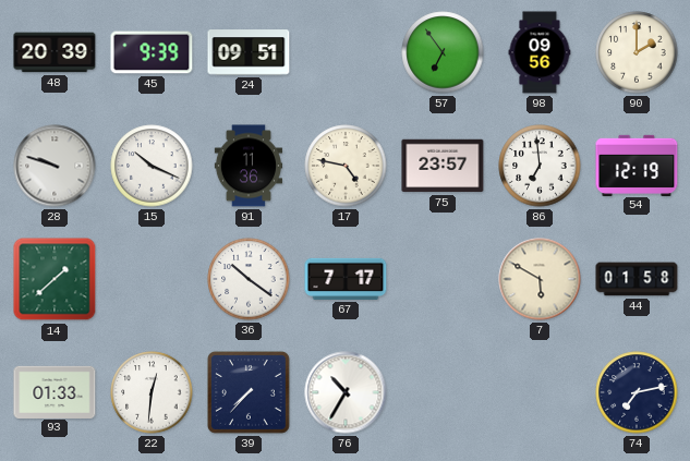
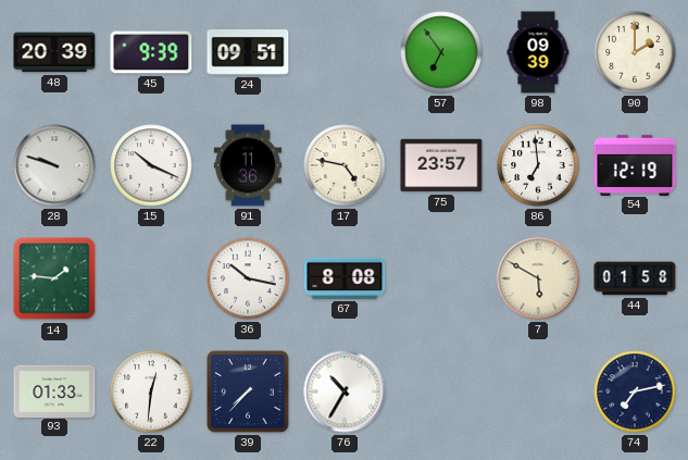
98: 09:56 -> 09:39 (538, 52)
14: 1:38 -> 1:46 (54, 278)
36: 10:21 -> 10:17 (248, 278)
67: 7:17 -> 8:08 (345, 278)
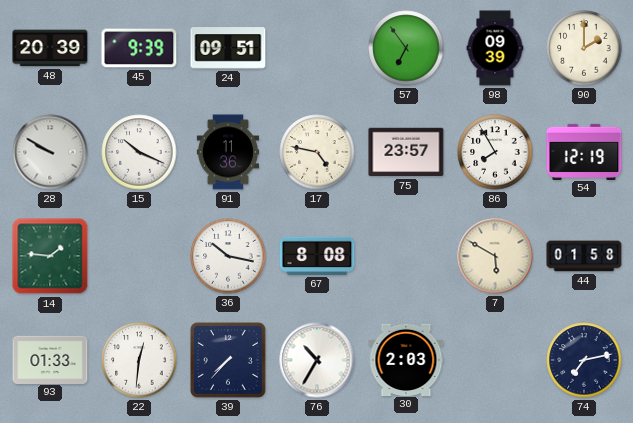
28: 9:48 -> 9:50 (50, 152)
86: 6:59 -> 7:55 (495, 152)
30: none -> 2:03 (406, 359)
